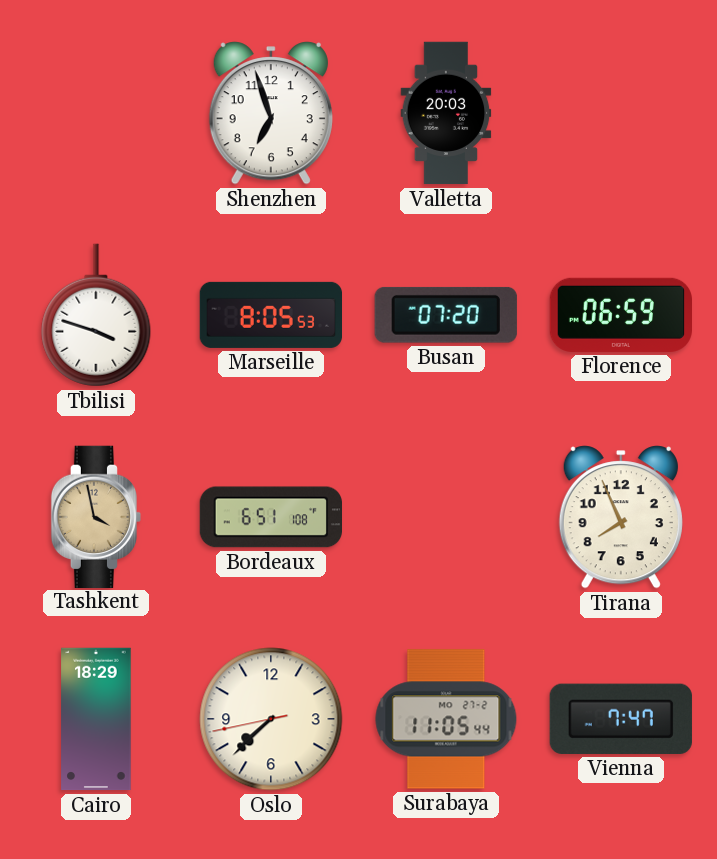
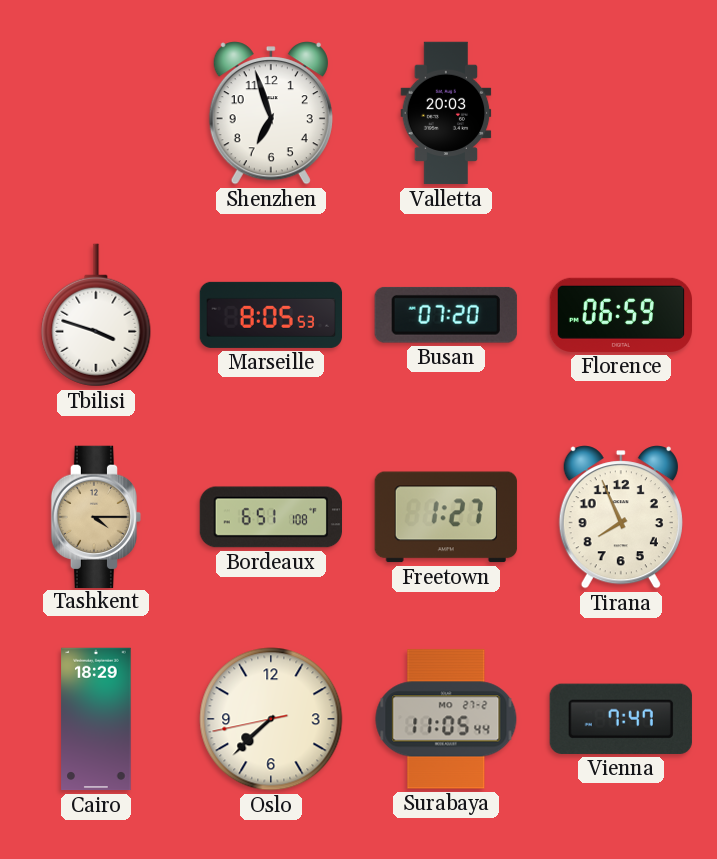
Tashkent: 3:58 -> 4:15 (95, 516)
Freetown: none -> 1:27 (446, 517)
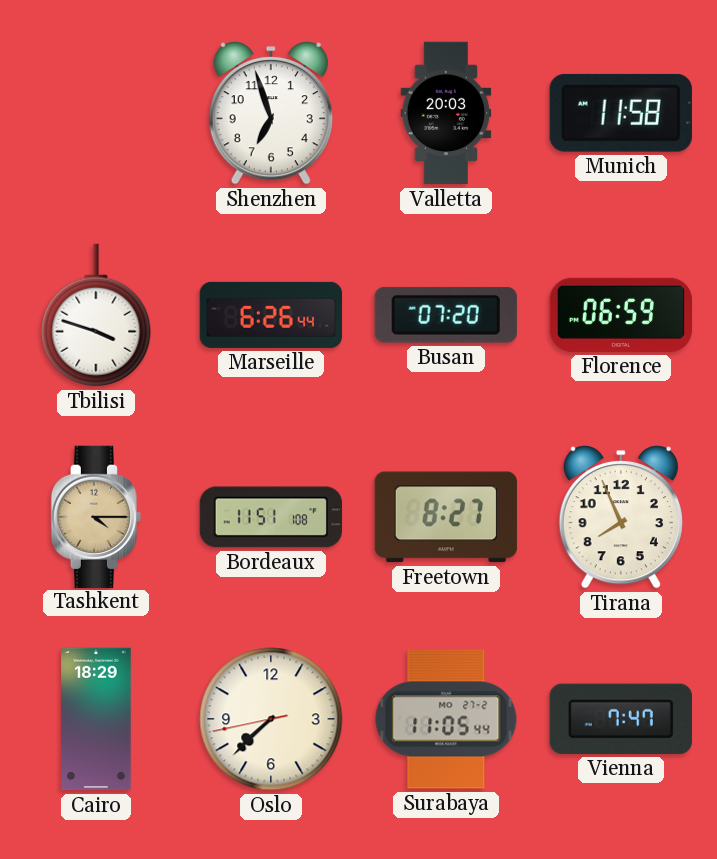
Munich: none -> 11:58 (621, 113)
Marseille: 8:05 -> 6:26 (270, 315)
Bordeaux: 6:51 -> 11:51 (270, 517)
Freetown: 1:27 -> 8:27 (446, 517)
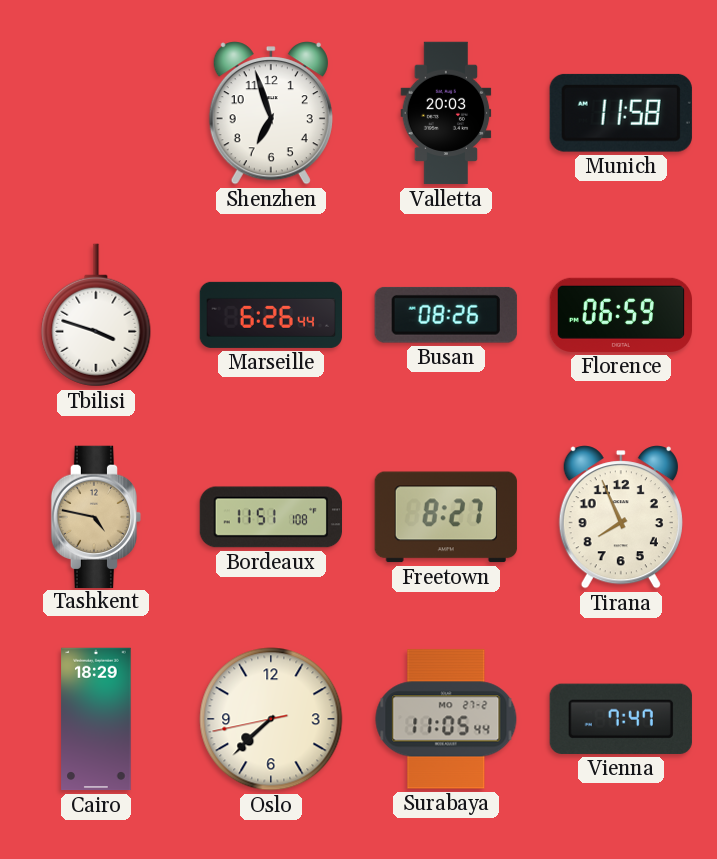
Busan: 07:20 -> 08:26 (446, 315)
Tashkent: 4:15 -> 4:47 (95, 516)
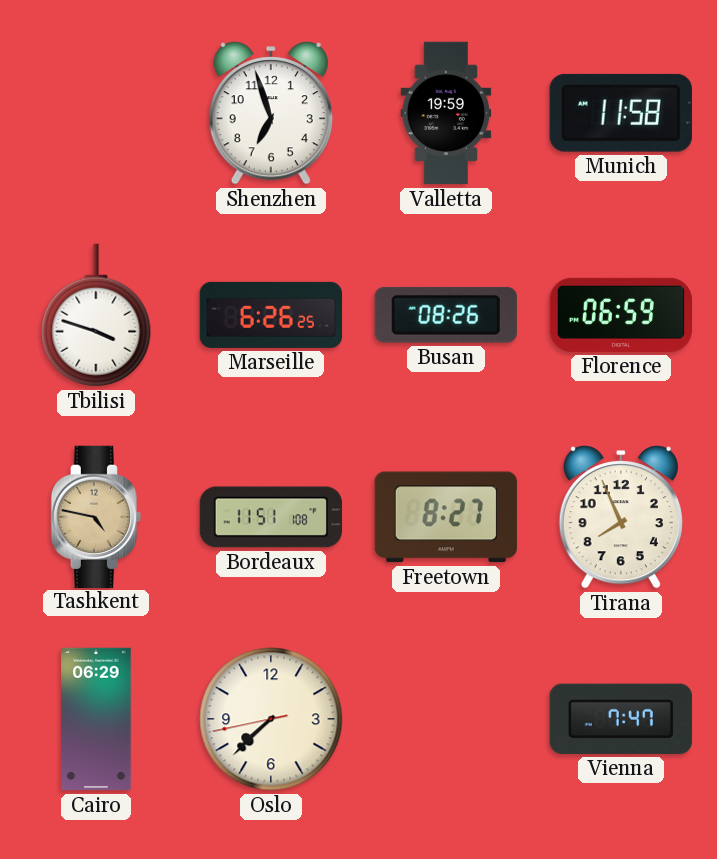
Valletta: 20:03 -> 19:59 (446, 113)
Marseille: 6:26:44 -> 6:26:25 (270, 315)
Cairo: 18:29 -> 06:29 (96, 719)
Surabaya: 11:05 -> none (446, 719)
